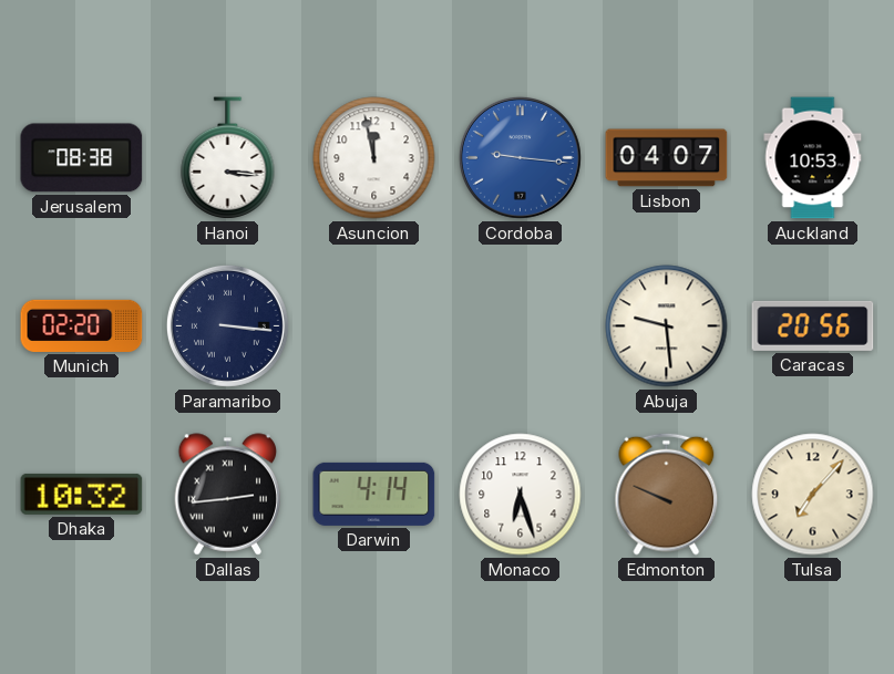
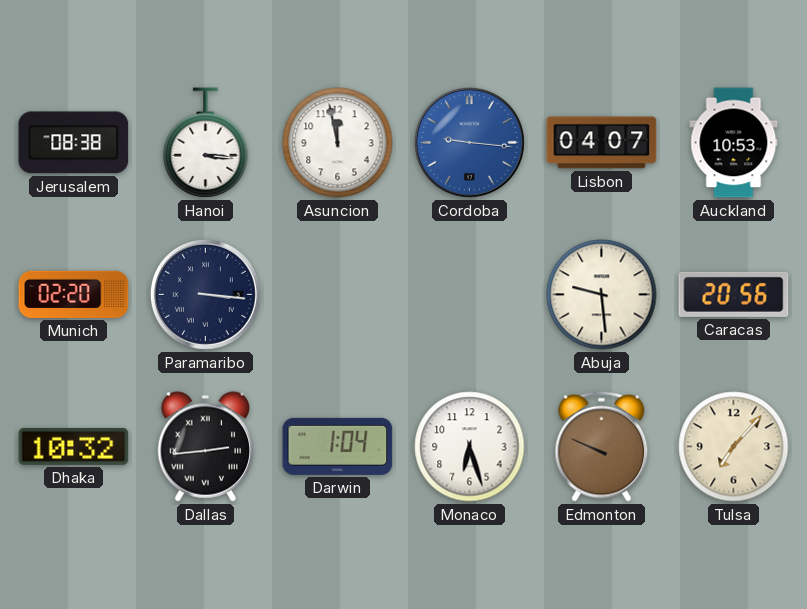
Darwin: 4:14 -> 1:04 (338, 446)
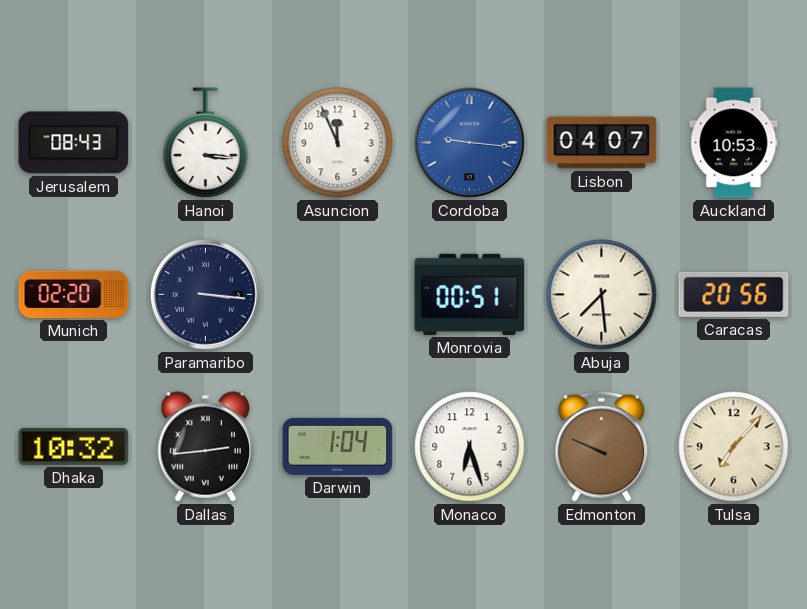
Jerusalem: 08:38 -> 08:43 (74, 143)
Asuncion: 11:58 -> 11:56 (338, 143)
Monrovia: none -> 00:51 (470, 294)
Abuja: 9:29 -> 7:29 (602, 295)
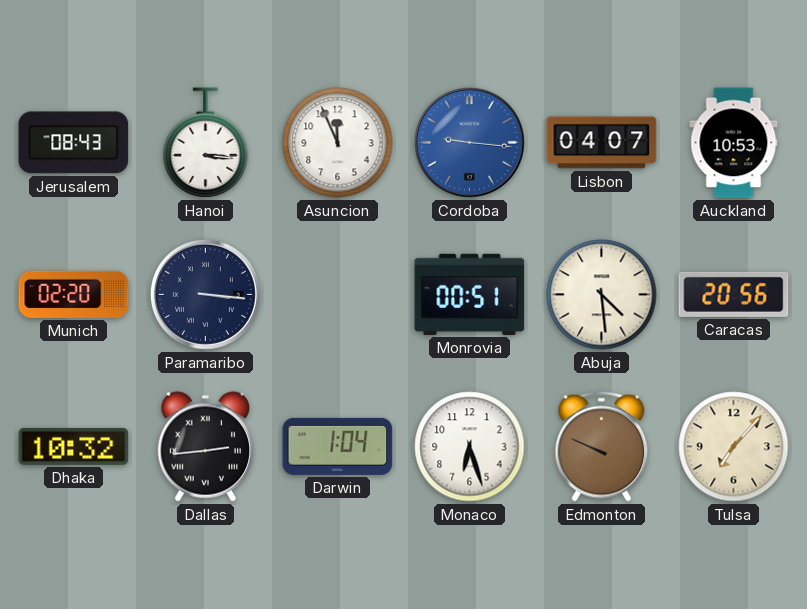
Abuja: 7:29 -> 4:29 (602, 295)
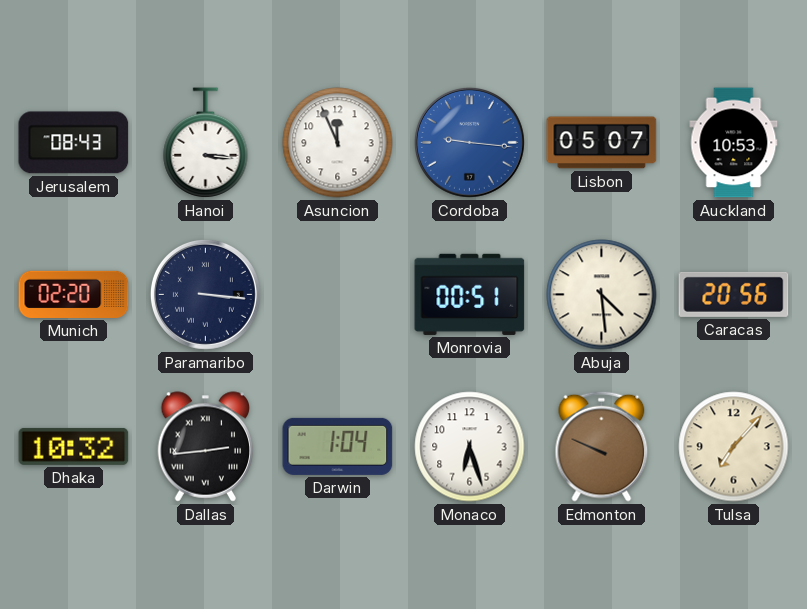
Lisbon: 04:07 -> 05:07 (602, 143)
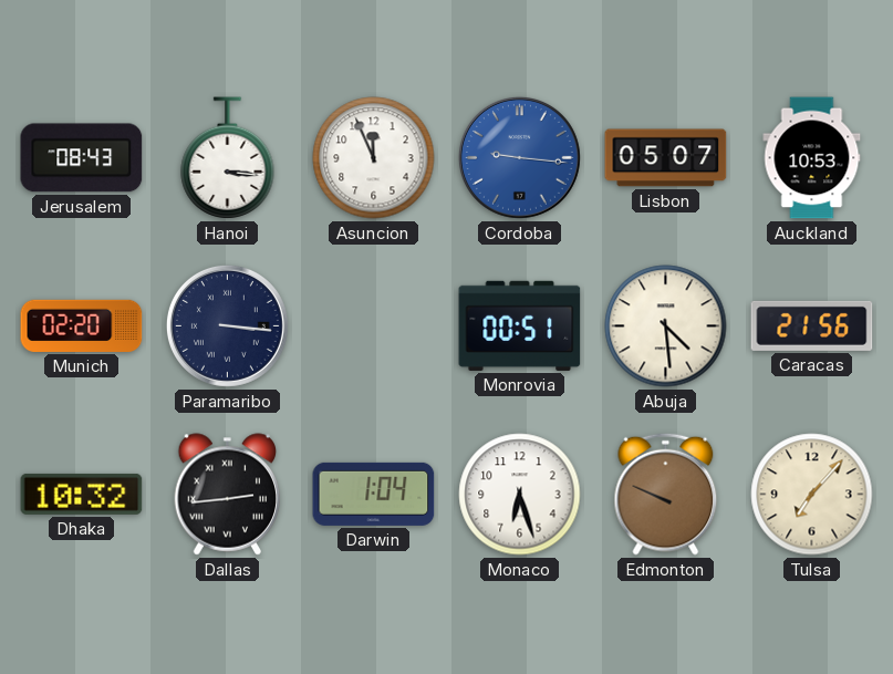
Caracas: 20:56 -> 21:56 (812, 325)
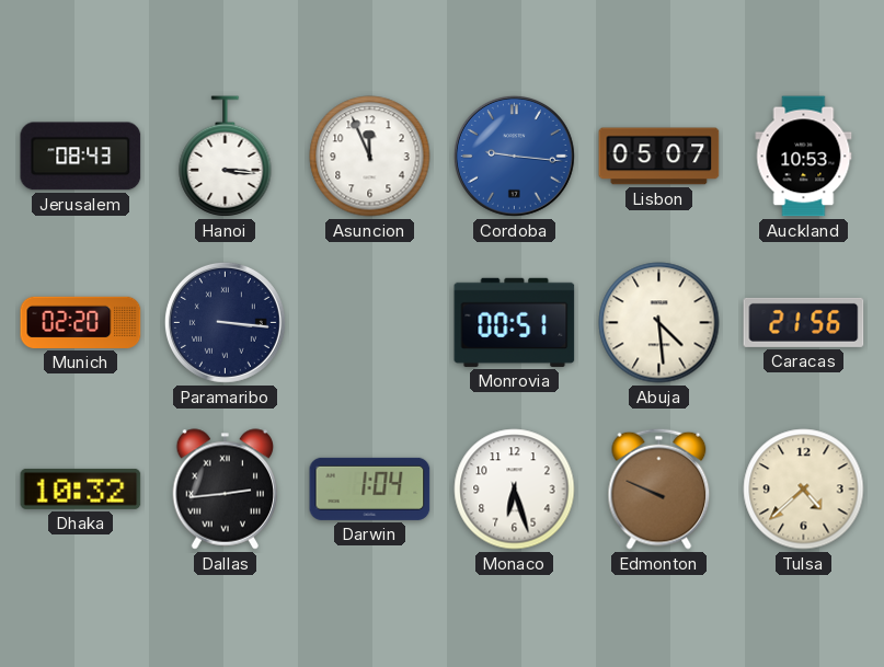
Tulsa: 7:07 -> 4:38 (804, 490)
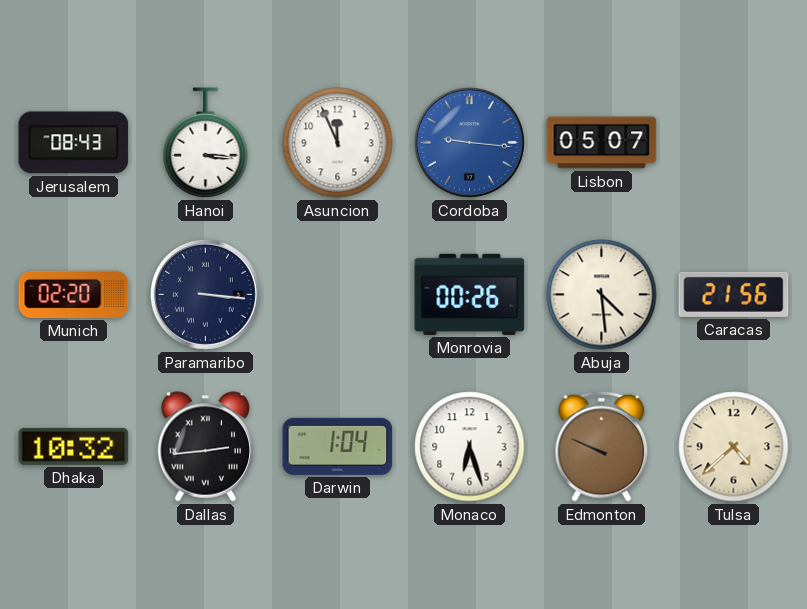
Auckland: 10:53 -> none (804, 157)
Monrovia: 00:51 -> 00:26 (470, 294)
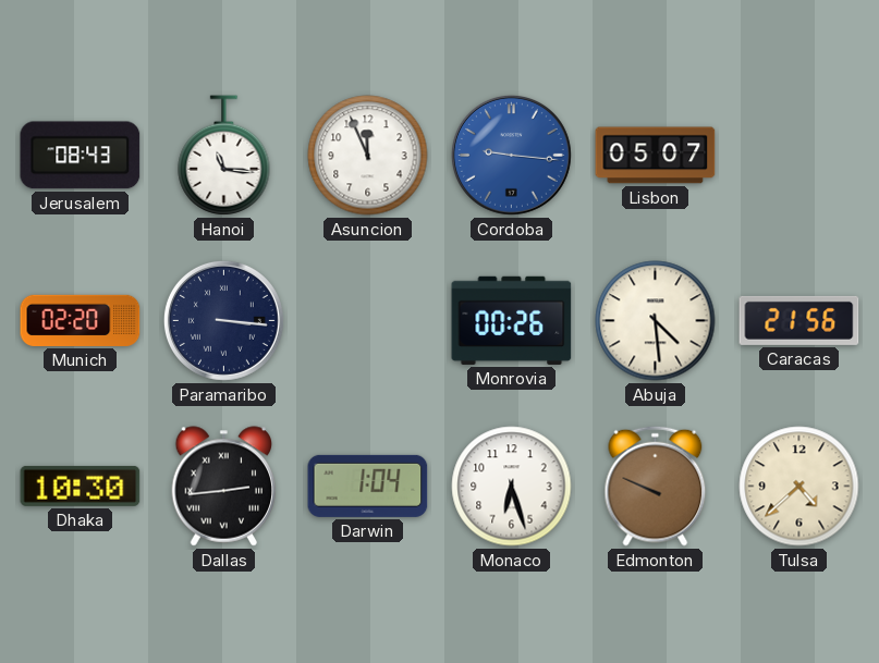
Hanoi: 3:16 -> 11:16 (224, 156)
Dhaka: 10:32 -> 10:30 (81, 486)
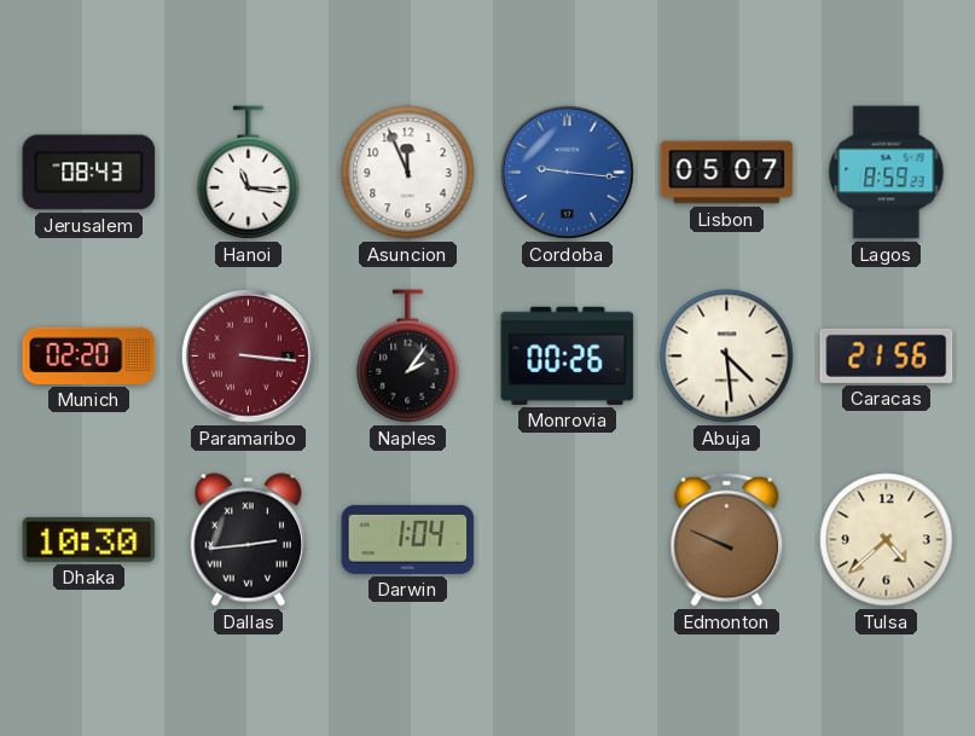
Lagos: none -> 8:59 (887, 173)
Paramaribo dial: navy -> burgundy (248, 355)
Naples: none -> 2:06 (408, 357)
Monaco: 6:27 -> none (512, 487)
